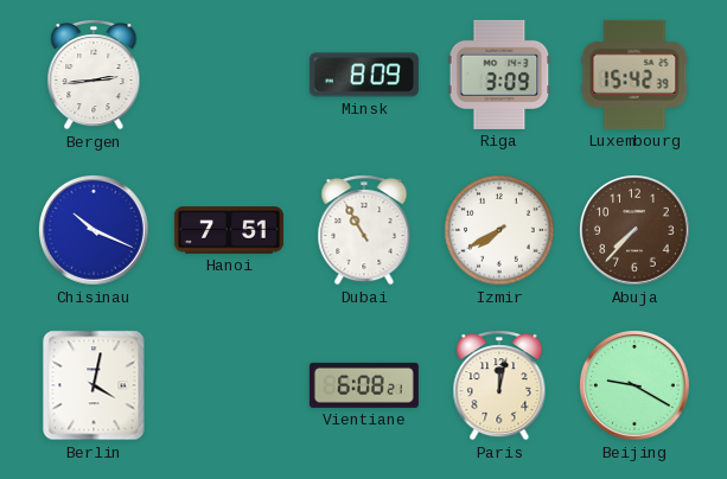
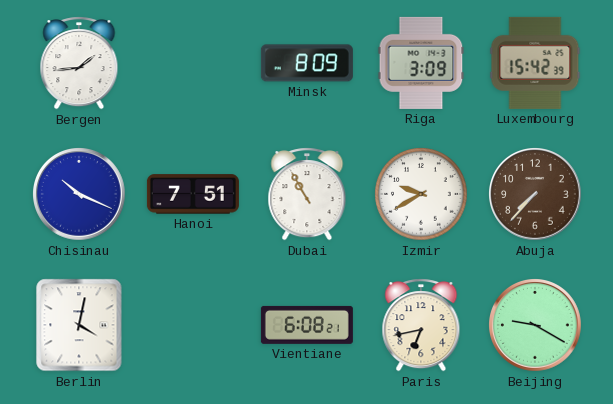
Bergen: 2:44 -> 1:44 (79, 63)
Izmir: 7:40 -> 9:40 (421, 194)
Paris: 12:02 -> 6:43 (421, 325)
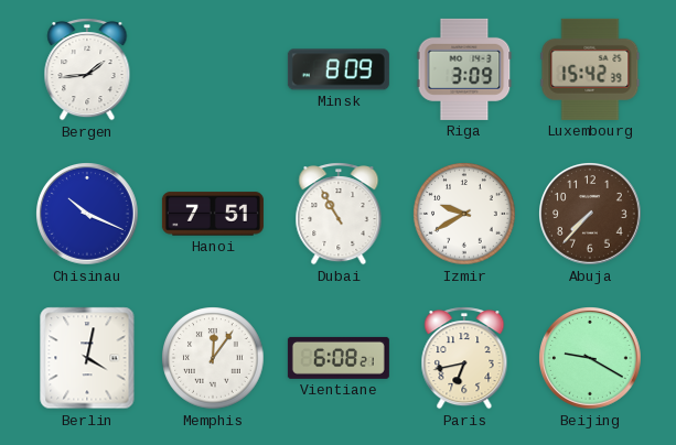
Memphis: none -> 12:06 (213, 358)
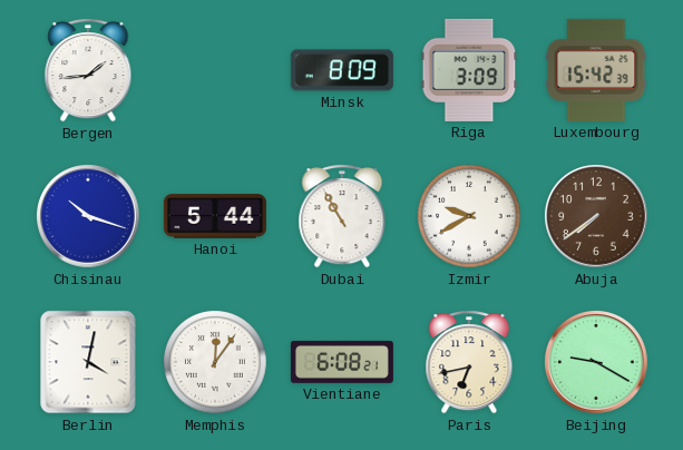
Chisinau: 10:19 -> 10:18 (89, 217)
Hanoi: 7:51 -> 5:44 (215, 216)
Abuja: 7:37 -> 7:39 (597, 217)
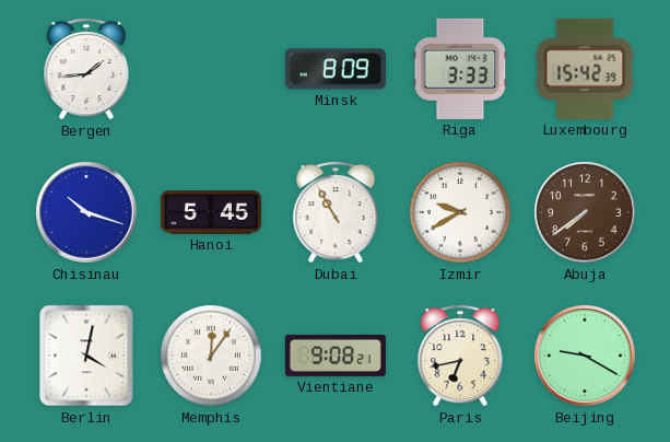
Riga: 3:09 -> 3:33 (460, 69)
Hanoi: 5:44 -> 5:45 (211, 212)
Vientiane: 6:08 -> 9:08 (336, 356)
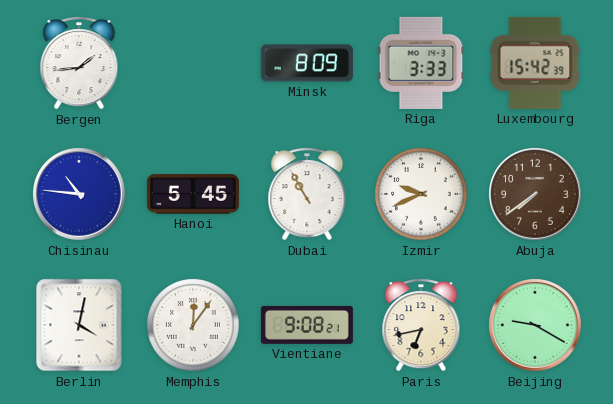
Chisinau: 10:18 -> 10:46 (80, 195)
Izmir: 9:40 -> 9:41 (421, 194)
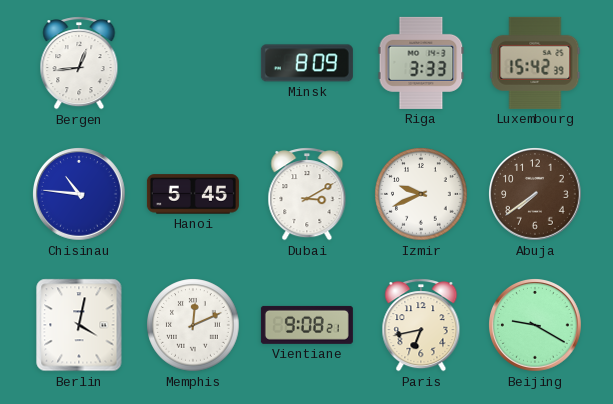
Bergen: 1:44 -> 12:44 (79, 63)
Dubai: 10:55 -> 3:10 (307, 194)
Memphis: 12:06 -> 12:11 (193, 325)
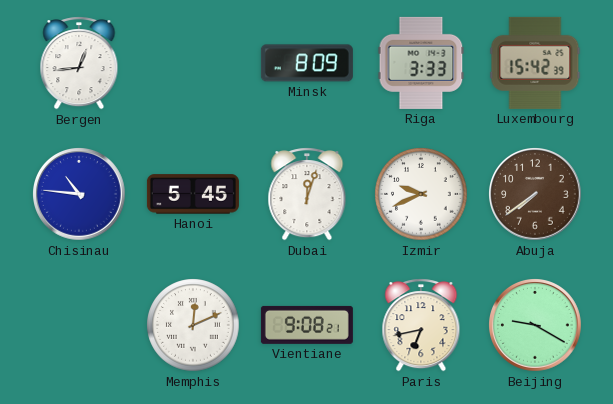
Dubai: 3:10 -> 12:03 (307, 194)
Berlin: 4:02 -> none (79, 325)
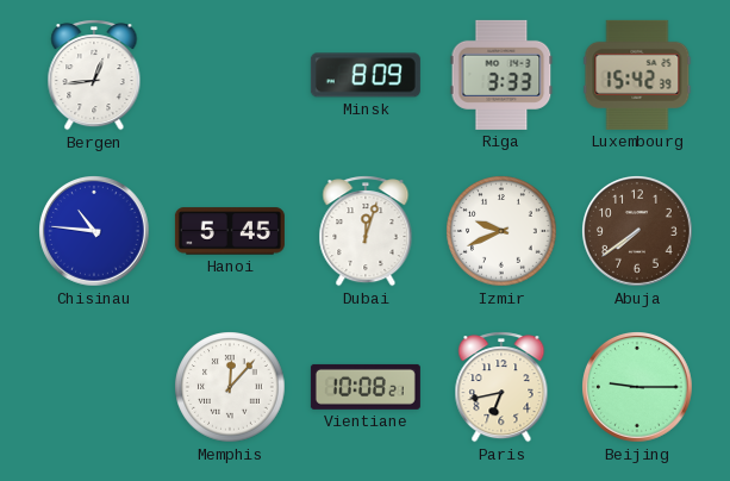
Memphis: 12:11 -> 12:07 (230, 387)
Vientiane: 9:08 -> 10:08 (366, 387)
Beijing: 9:20 -> 9:15 (638, 388)
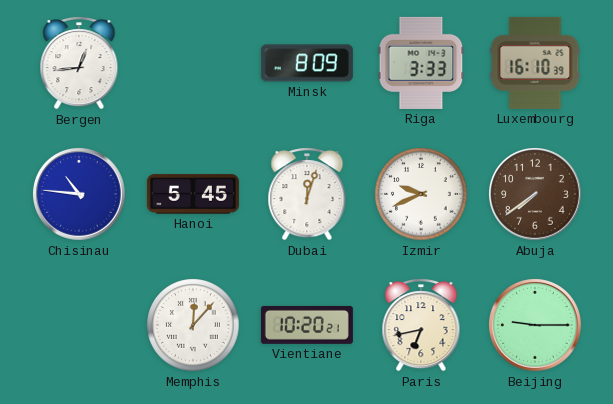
Luxembourg: 15:42 -> 16:10 (535, 63)
Vientiane: 10:08 -> 10:20 (307, 325)
